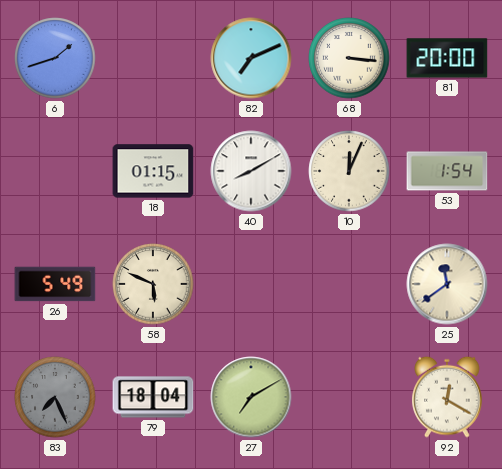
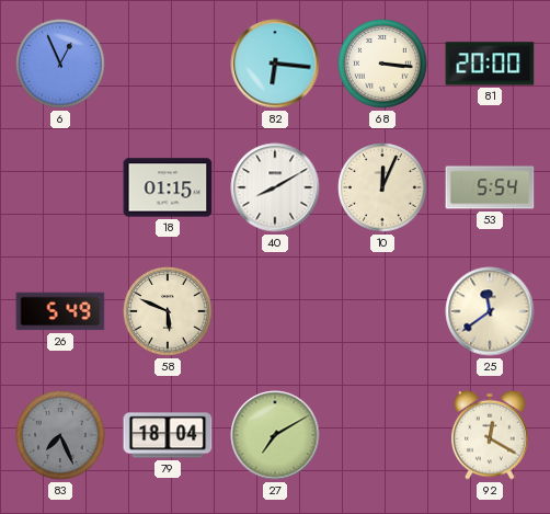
6: 1:42 -> 12:56 (60, 64)
82: 7:11 -> 6:16 (275, 64)
53: 1:54 -> 5:54 (490, 187)
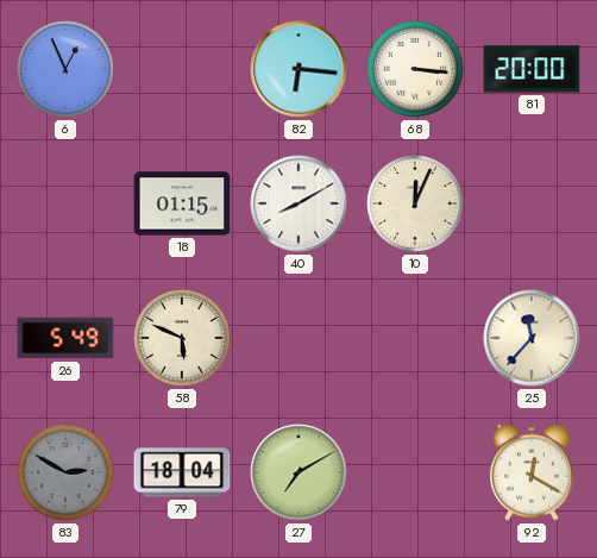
53: 5:54 -> none (490, 187)
25: 11:39 -> 11:37 (532, 338)
83: 7:26 -> 2:50 (65, 472)
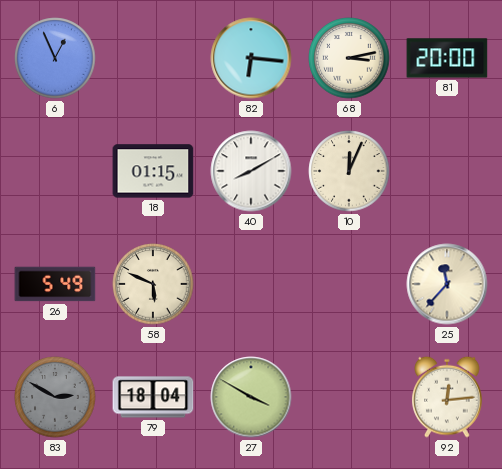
68: 3:16 -> 3:13 (349, 58)
27: 7:10 -> 3:50 (251, 397)
92: 12:20 -> 12:14 (447, 397)
